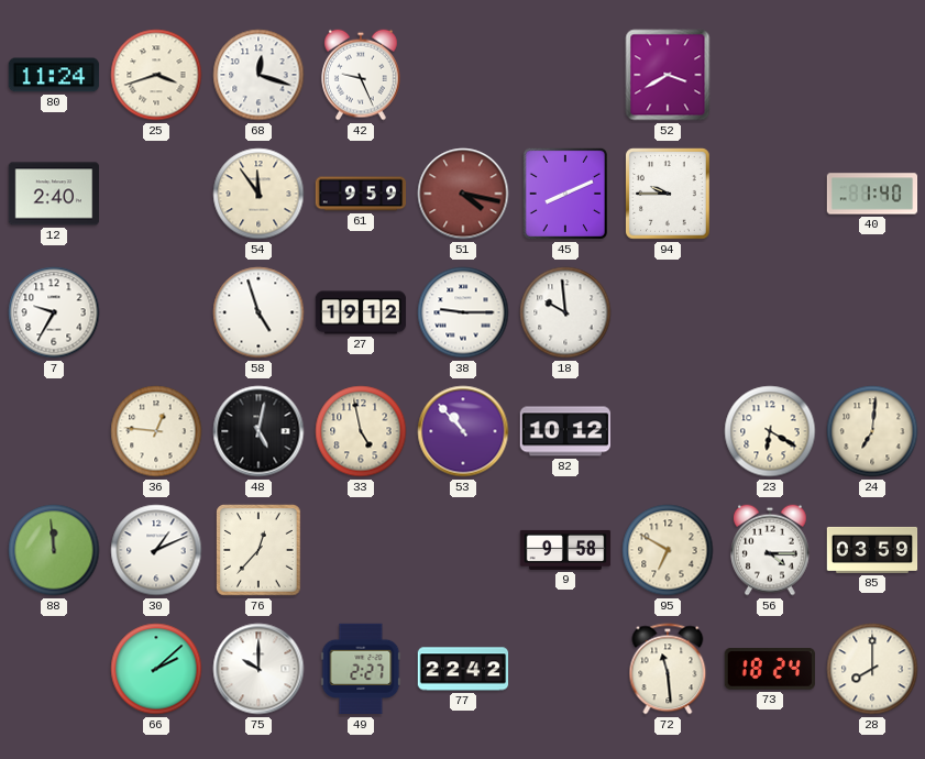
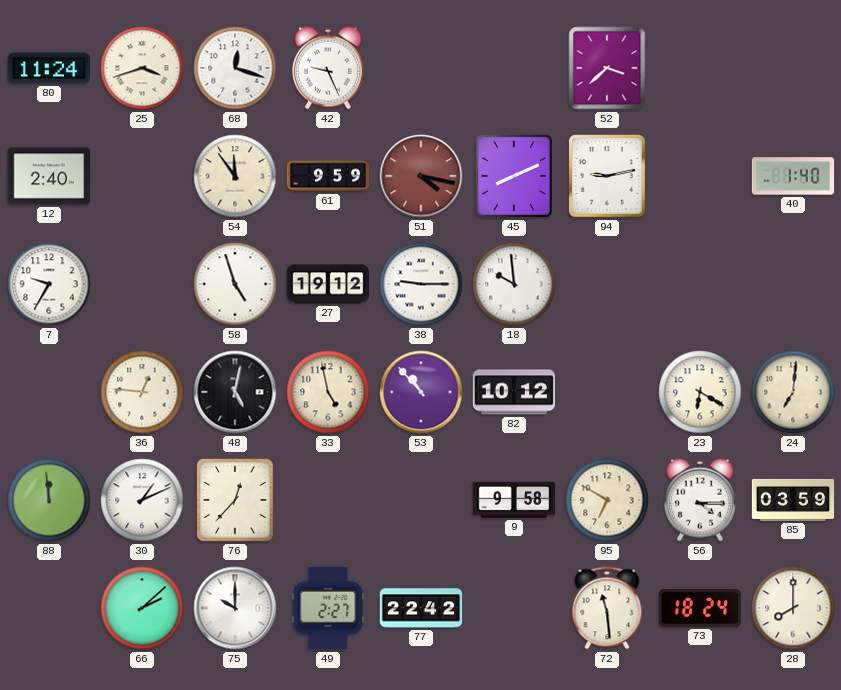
52: 3:40 -> 3:38 (607, 68)
94: 9:45 -> 9:13 (607, 176)
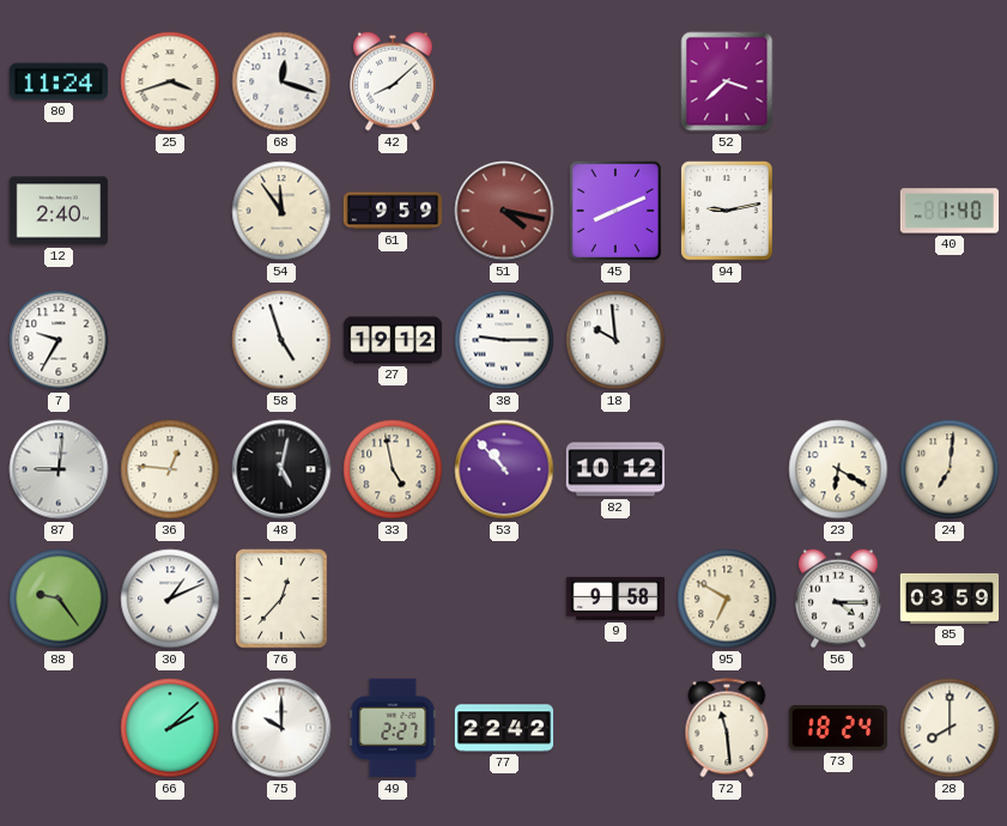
42: 9:26 -> 8:08 (394, 81)
87: none -> 9:01 (59, 469)
88: 11:59 -> 9:24 (59, 599)
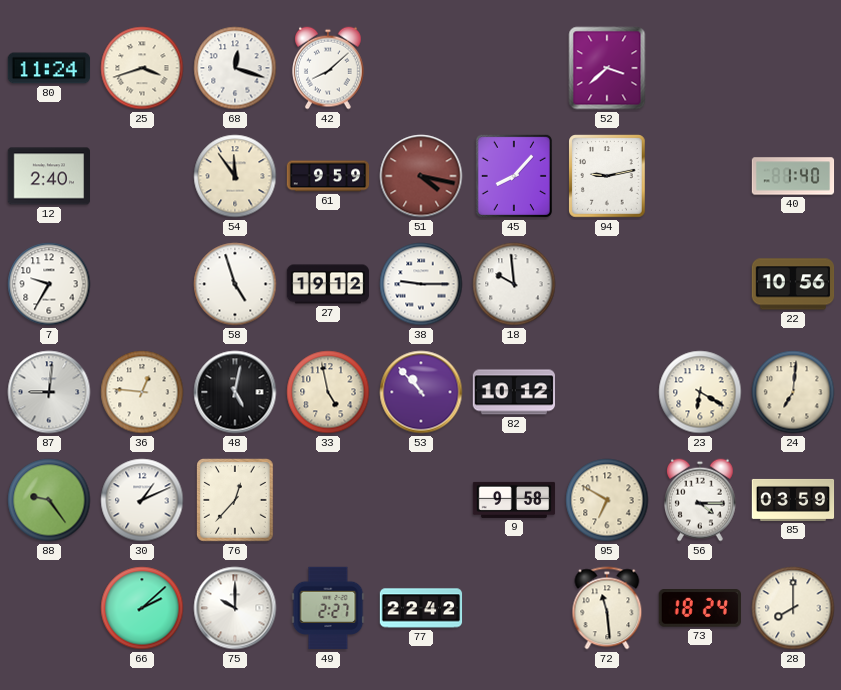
45: 8:11 -> 8:07 (514, 176)
22: none -> 10:56 (793, 284)
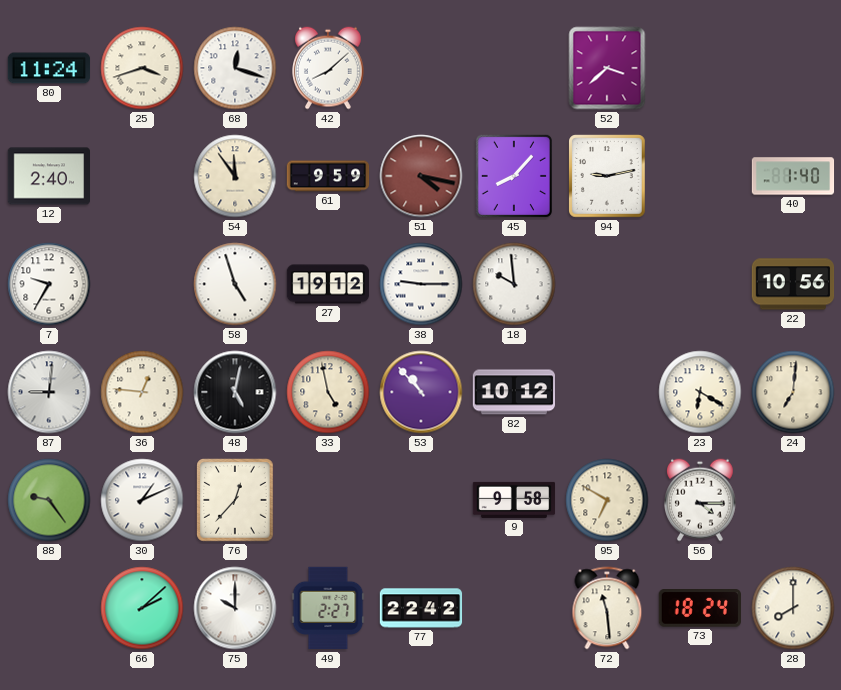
85: 03:59 -> none (793, 500)
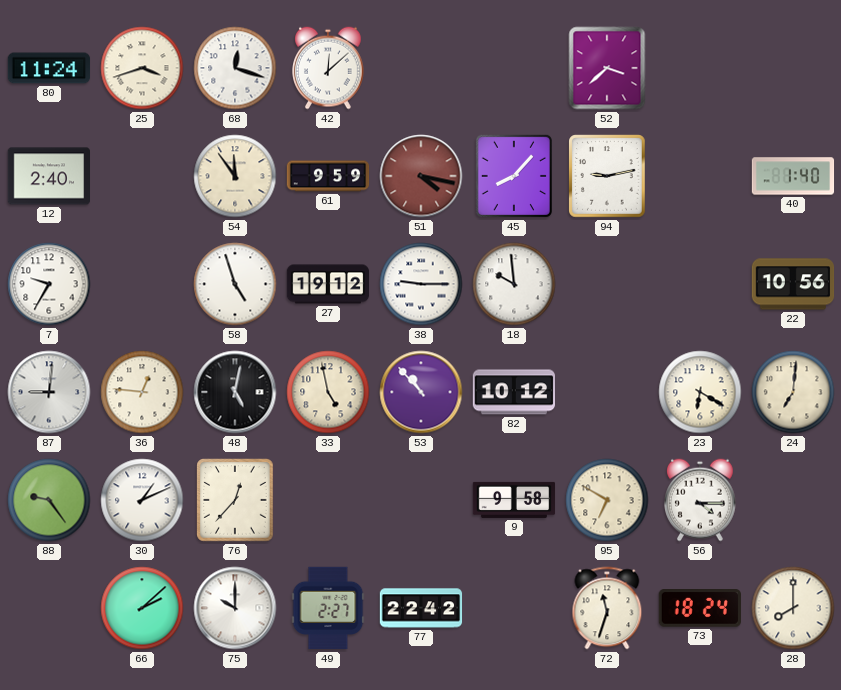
42: 8:08 -> 12:08 (329, 68)
72: 11:29 -> 11:33 (607, 608)
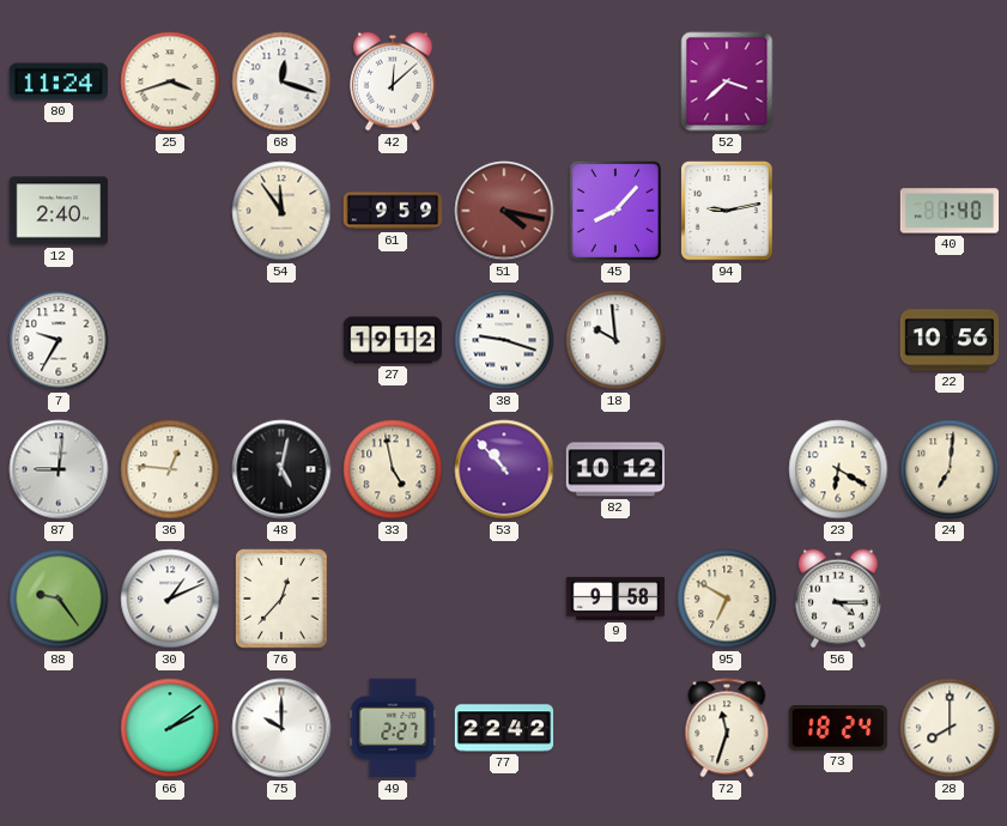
58: 4:57 -> none (235, 284)
38: 9:15 -> 9:18 (504, 340)
66: 2:08 -> 2:09 (170, 728)
